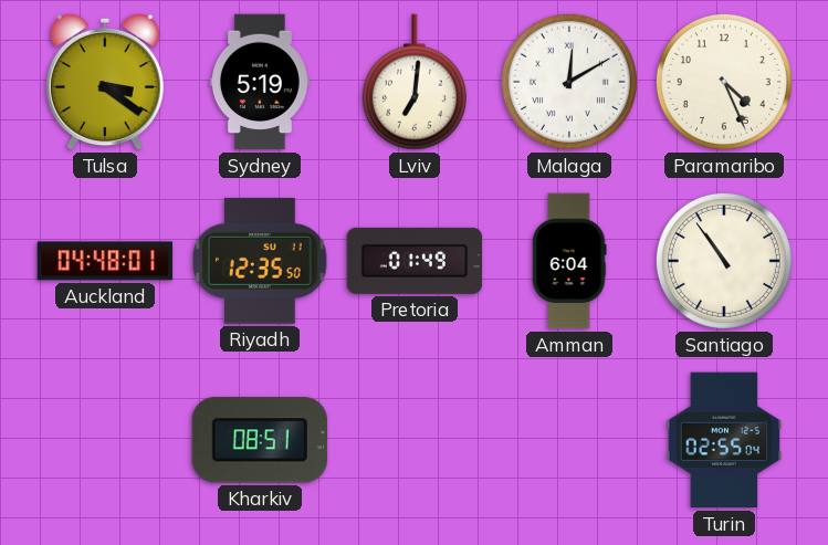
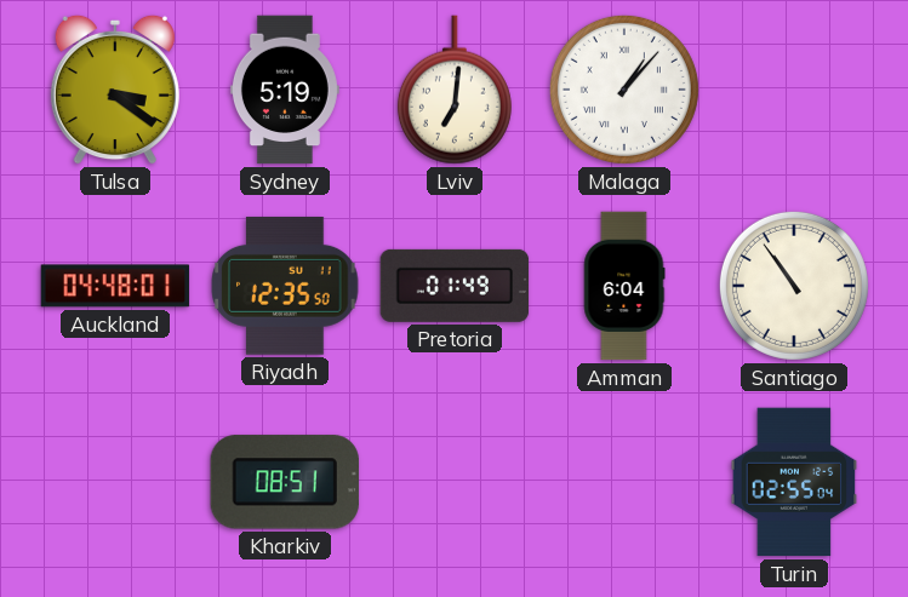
Malaga: 12:10 -> 1:07 (624, 90)
Paramaribo: 4:26 -> none (724, 82)
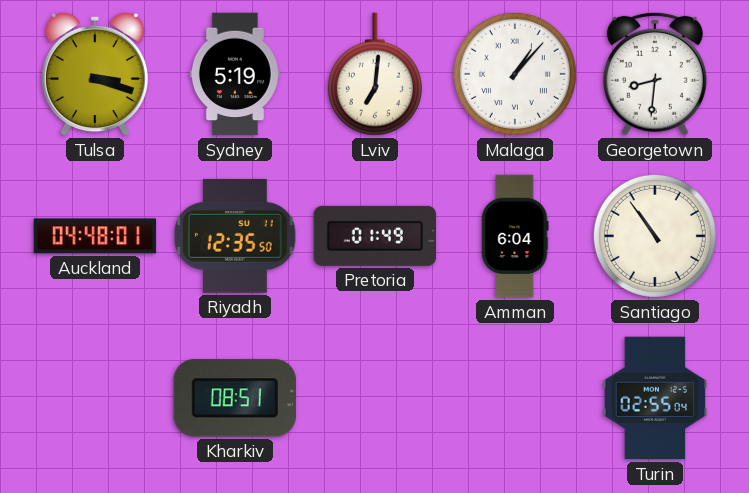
Tulsa: 3:21 -> 3:18 (95, 74)
Georgetown: none -> 8:31 (655, 74)
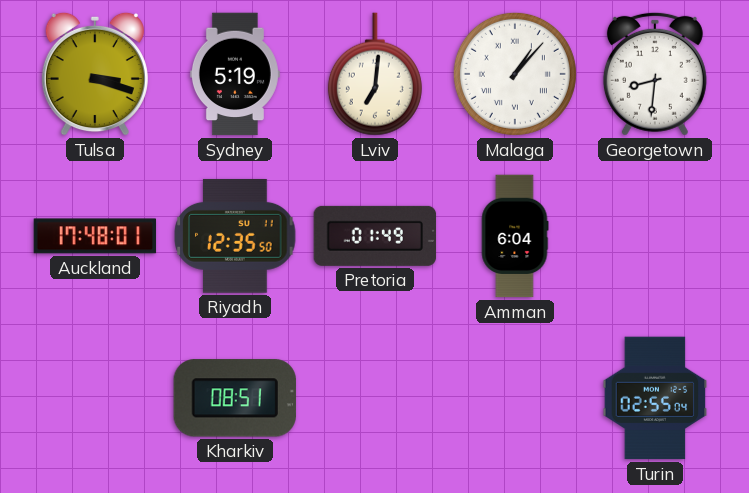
Auckland: 04:48 -> 17:48 (95, 236)
Santiago: 10:54 -> none (655, 236)
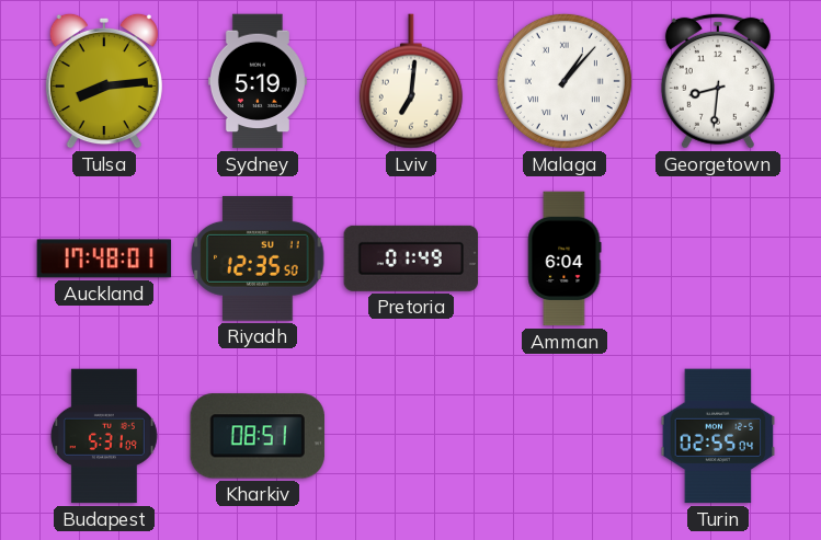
Tulsa: 3:18 -> 8:14 (104, 81)
Budapest: none -> 5:31 (104, 436)
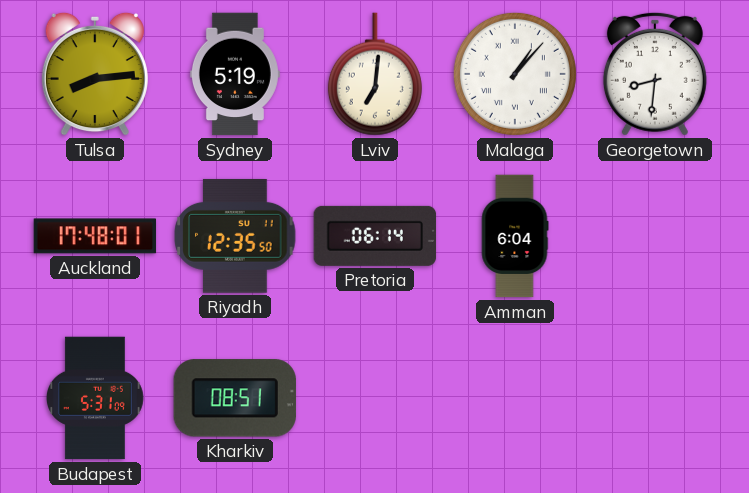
Pretoria: 01:49 -> 06:14 (375, 236)
Turin: 02:55 -> none (718, 436)
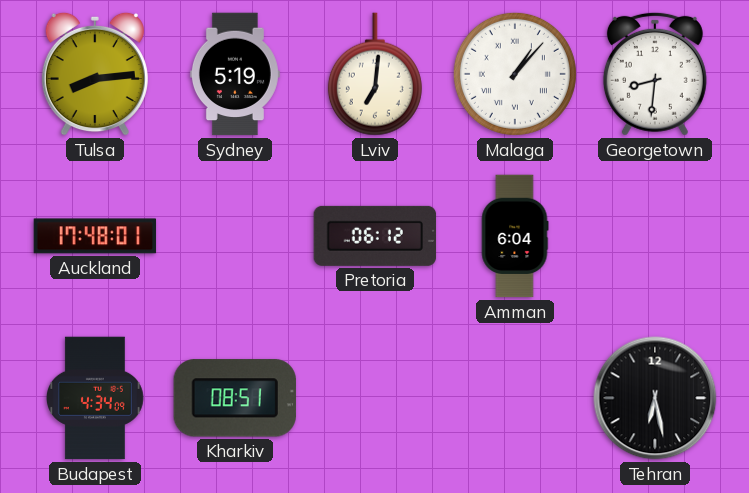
Riyadh: 12:35 -> none (235, 236)
Pretoria: 06:14 -> 06:12 (375, 236)
Budapest: 5:31 -> 4:34 (95, 398)
Tehran: none -> 6:28 (655, 398)
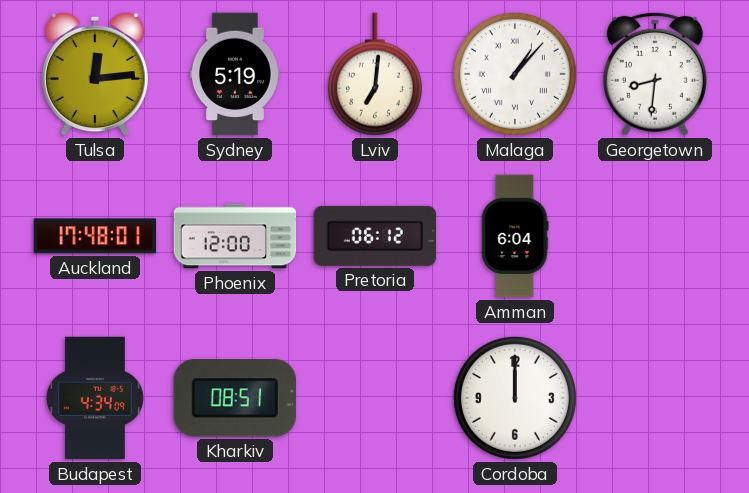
Tulsa: 8:14 -> 12:14 (95, 74)
Phoenix: none -> 12:00 (235, 236)
Cordoba: none -> 12:00 (515, 398)
Tehran: 6:28 -> none (655, 398)
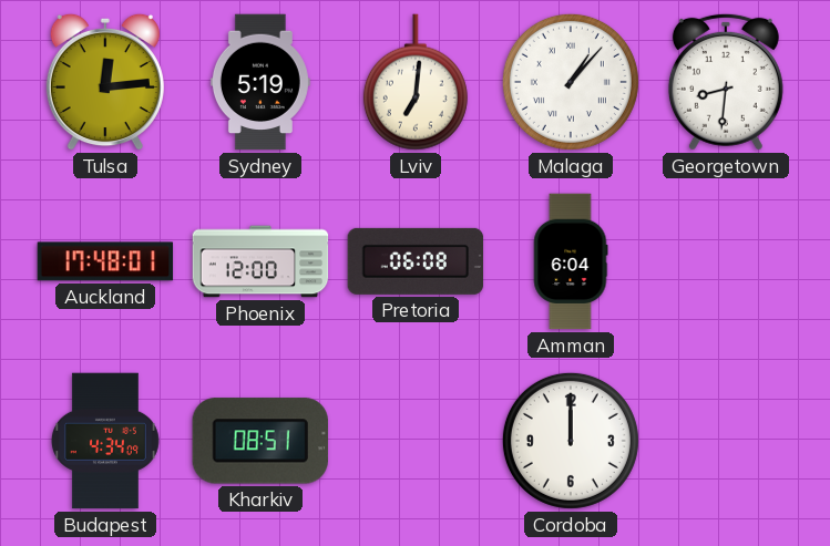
Pretoria: 06:12 -> 06:08 (416, 261)
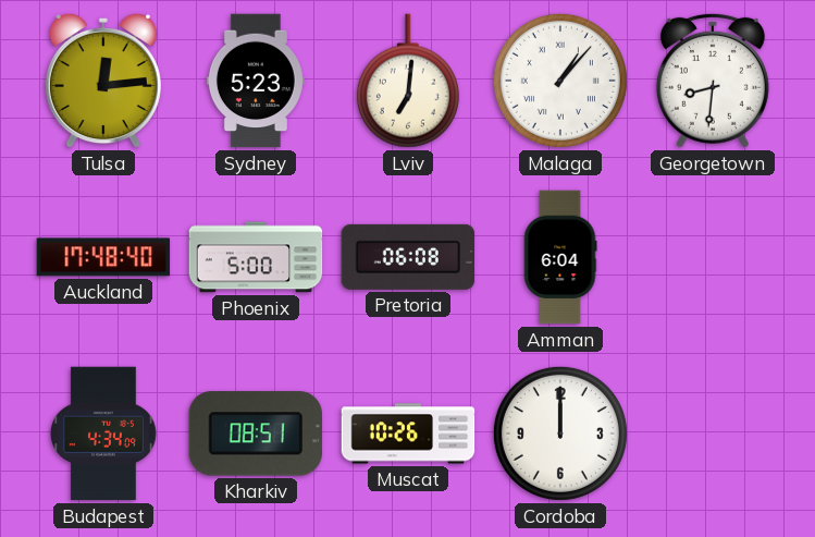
Sydney: 5:19 -> 5:23 (256, 81)
Auckland: 17:48:01 -> 17:48:40 (103, 257)
Phoenix: 12:00 -> 5:00 (256, 257)
Muscat: none -> 10:26 (408, 434)
